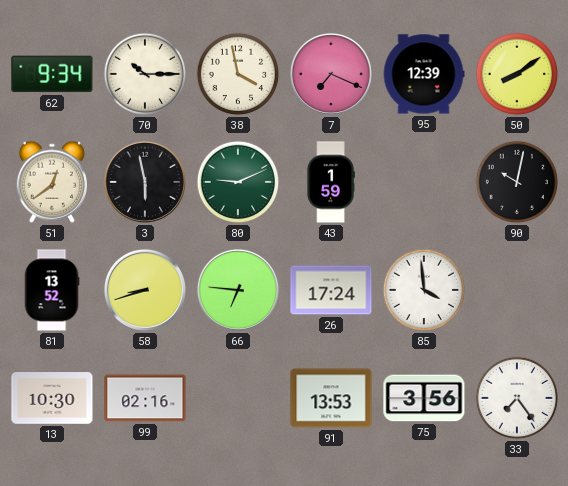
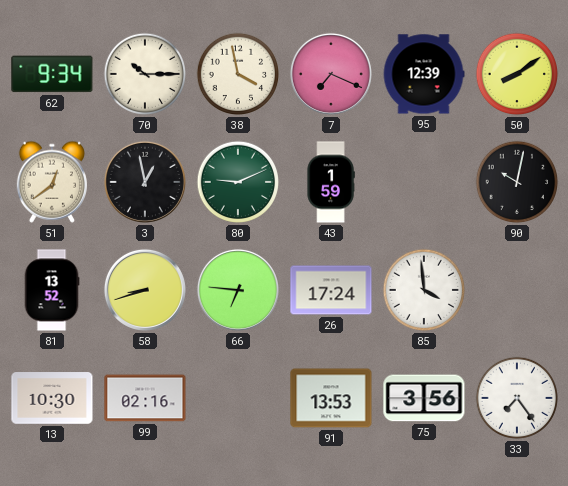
3: 5:58 -> 12:58 (145, 182)
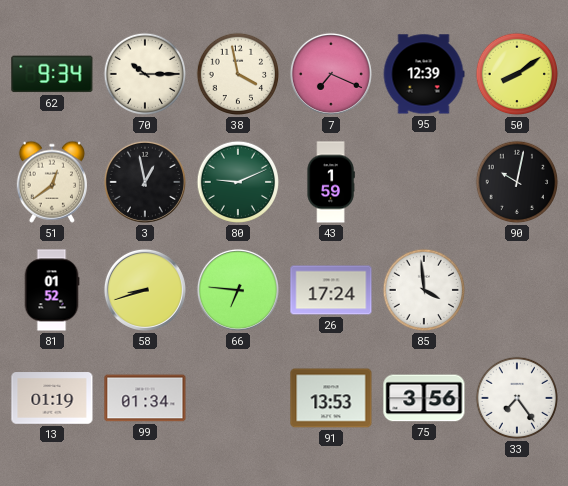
81: 13:52 -> 01:52 (52, 290)
13: 10:30 -> 01:19 (52, 398)
99: 02:16 -> 01:34 (145, 398)
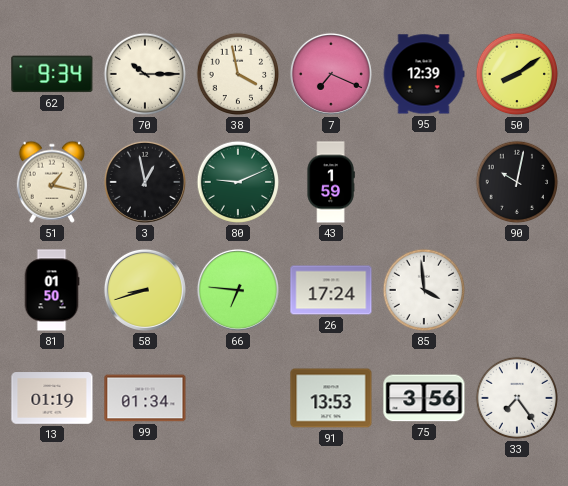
51: 12:39 -> 1:17 (51, 182)
81: 01:52 -> 01:50 (52, 290)
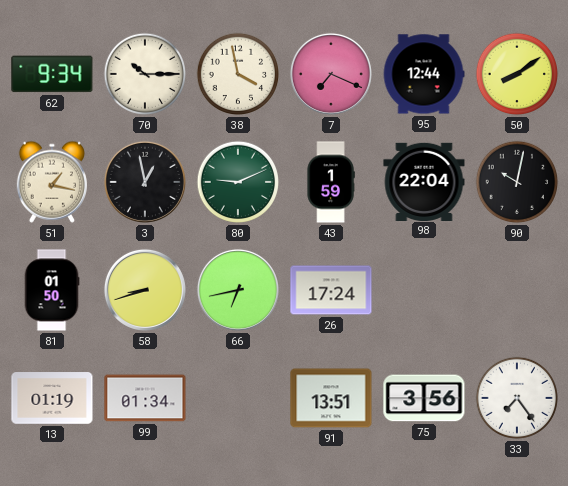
95: 12:39 -> 12:44 (424, 74)
98: none -> 22:04 (424, 181)
66: 6:46 -> 6:43 (238, 290)
85: 3:59 -> none (424, 290)
91: 13:53 -> 13:51 (331, 398)
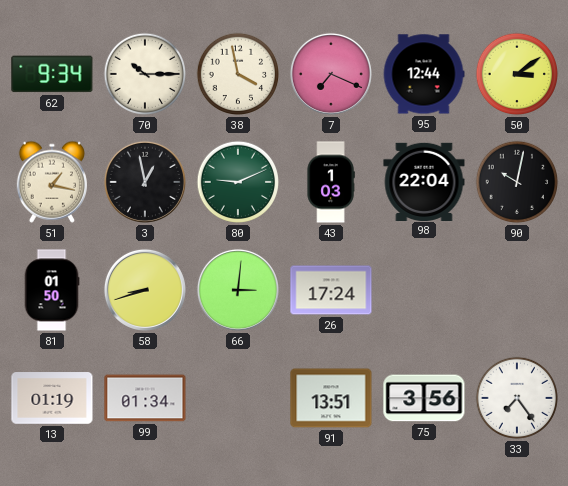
50: 8:09 -> 3:09 (517, 74)
43: 1:59 -> 1:03 (331, 182)
66: 6:43 -> 3:01 (238, 290)
